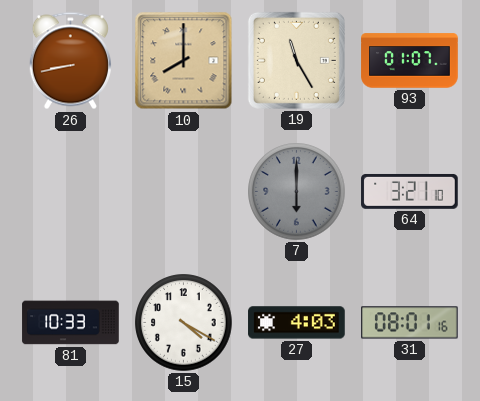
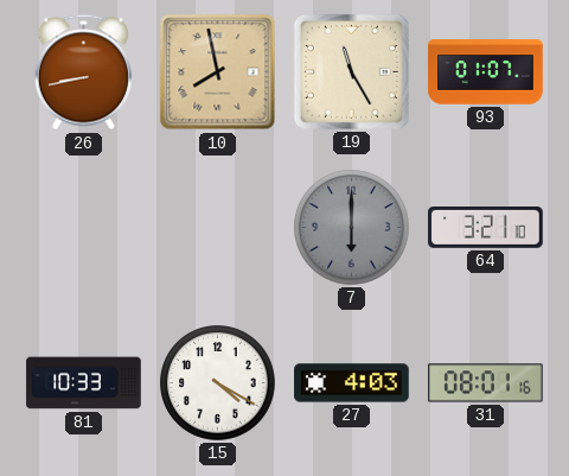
10: 8:00 -> 7:58 (218, 72)
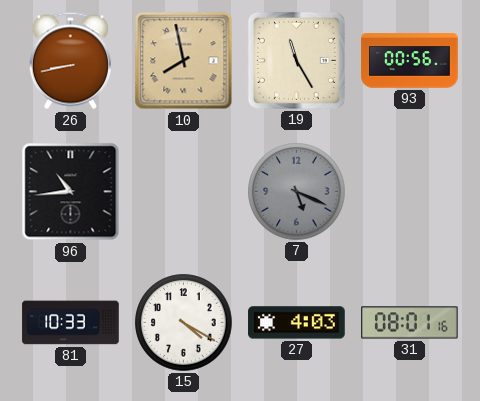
93: 01:07 -> 00:56 (410, 61)
96: none -> 10:44 (71, 192)
7: 6:00 -> 5:19 (297, 192)
64: 3:21 -> none (486, 227)
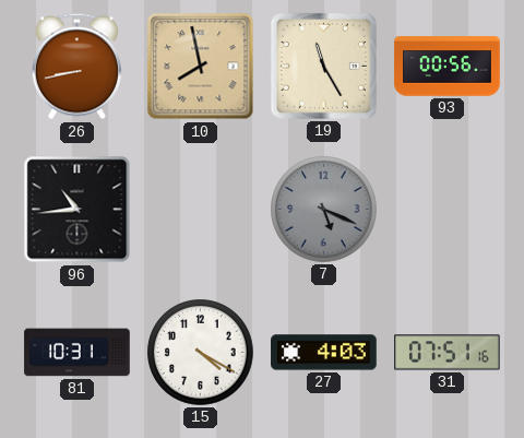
81: 10:33 -> 10:31 (78, 353)
31: 08:01 -> 07:51 (448, 353)
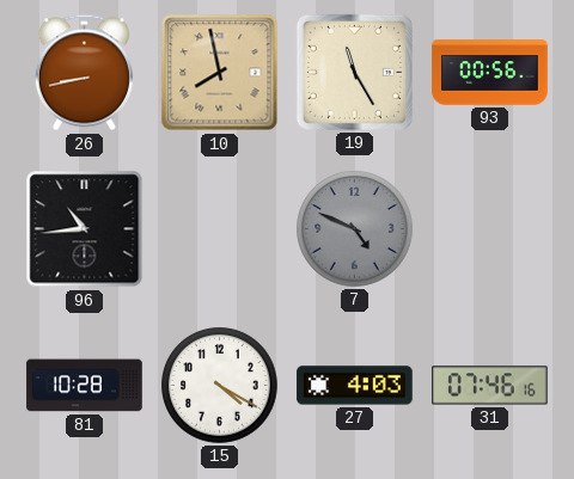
7: 5:19 -> 4:49 (355, 229)
81: 10:31 -> 10:28 (85, 386)
31: 07:51 -> 07:46 (490, 386)
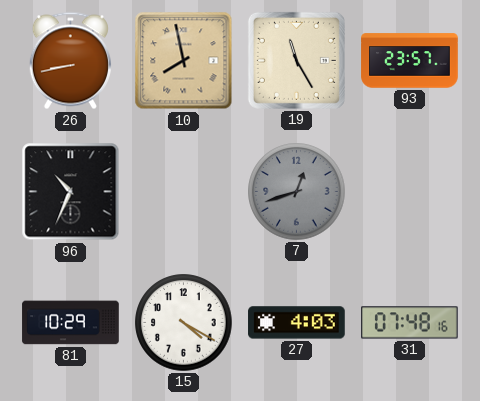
93: 00:56 -> 23:57 (410, 61)
96: 10:44 -> 10:34 (71, 192)
7: 4:49 -> 12:42 (297, 192)
81: 10:28 -> 10:29 (71, 323)
31: 07:46 -> 07:48 (410, 323)
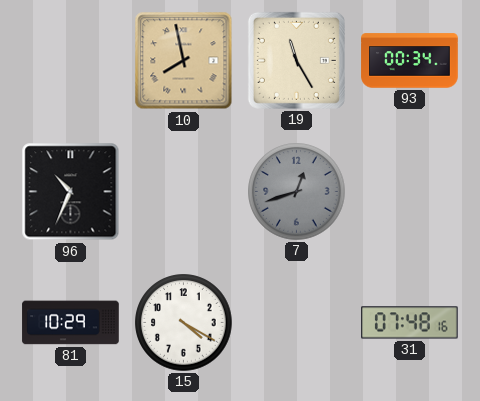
26: 8:43 -> none (70, 61)
93: 23:57 -> 00:34 (410, 61)
27: 4:03 -> none (297, 323)
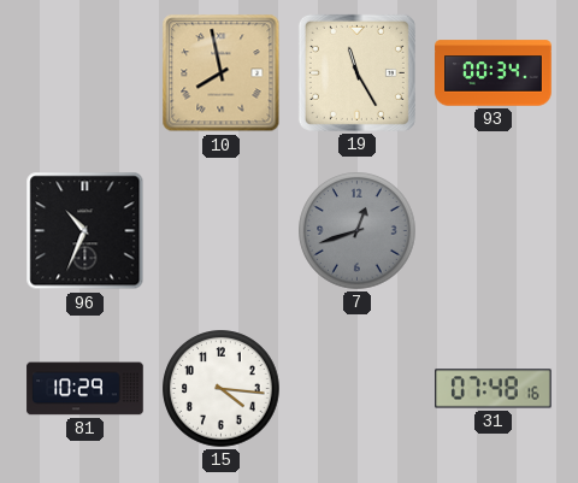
15: 4:20 -> 4:16 (222, 389)
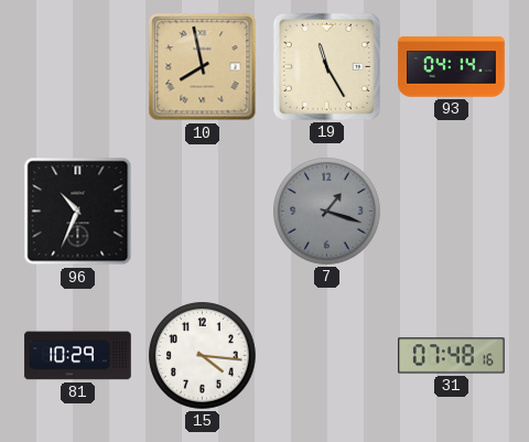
93: 00:34 -> 04:14 (452, 67)
7: 12:42 -> 1:18 (327, 212)
